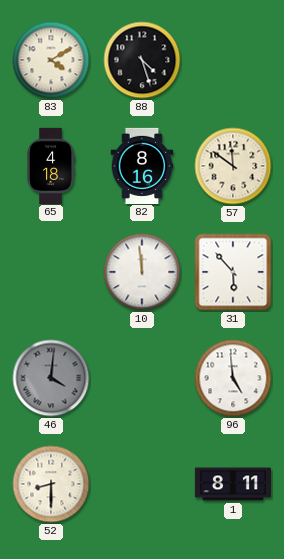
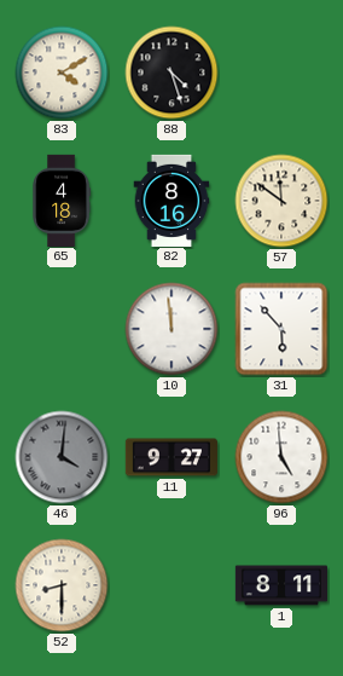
11: none -> 9:27 (171, 457)
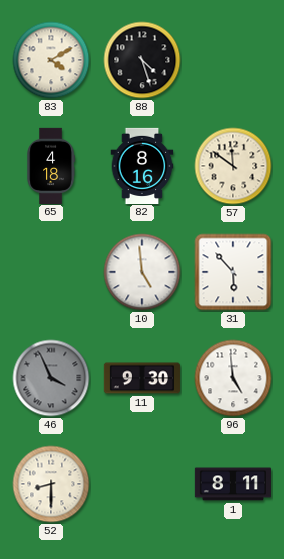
10: 11:59 -> 4:59 (142, 272)
46: 4:01 -> 3:56 (51, 378)
11: 9:27 -> 9:30 (142, 378)
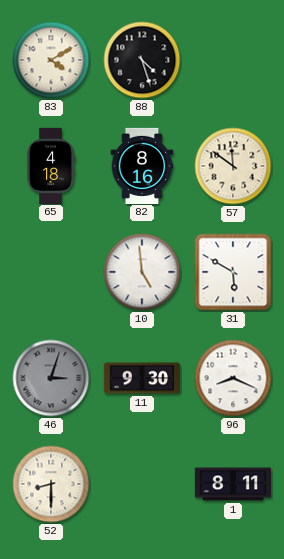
31: 5:53 -> 5:50 (233, 272)
46: 3:56 -> 3:03 (51, 378)
96: 4:59 -> 8:19 (233, 378)
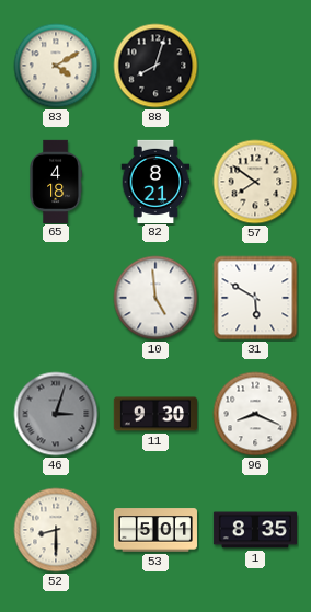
88: 4:27 -> 8:03 (155, 66)
82: 8:16 -> 8:21 (155, 181)
57: 11:51 -> 7:51 (255, 182)
53: none -> 5:01 (155, 530)
1: 8:11 -> 8:35 (254, 530)
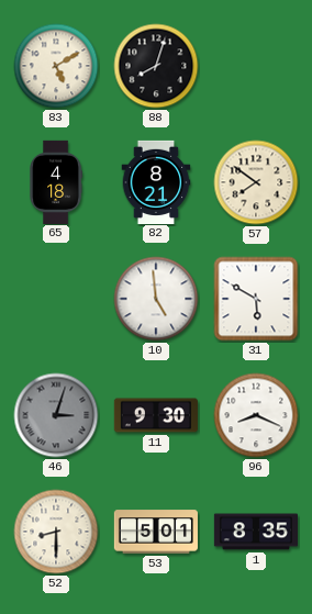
83: 4:10 -> 5:10 (56, 66)
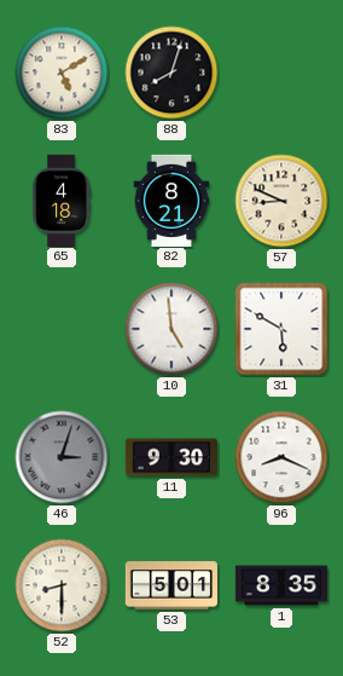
57: 7:51 -> 8:49 (281, 201)
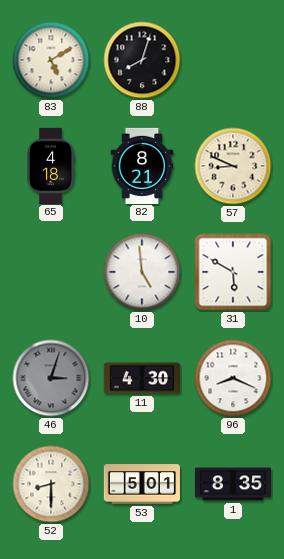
11: 9:30 -> 4:30 (142, 378)
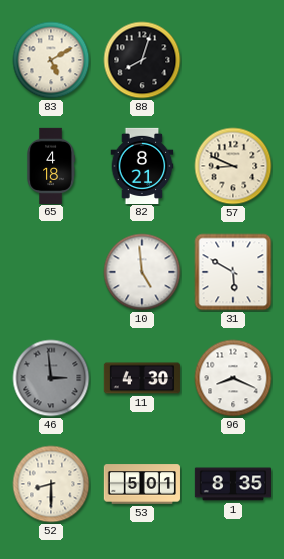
46: 3:03 -> 2:59 (51, 378)
